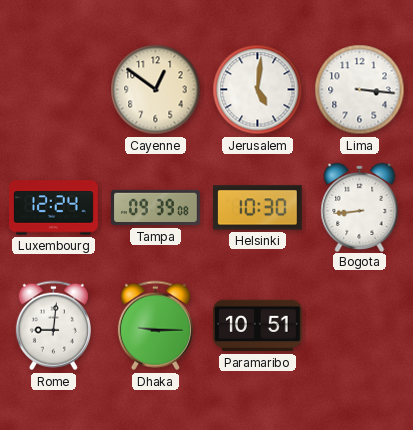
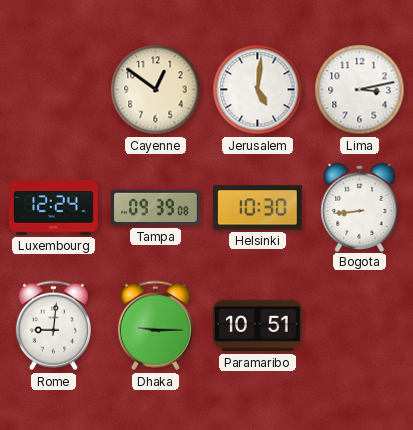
Lima: 3:16 -> 3:13 (360, 90)
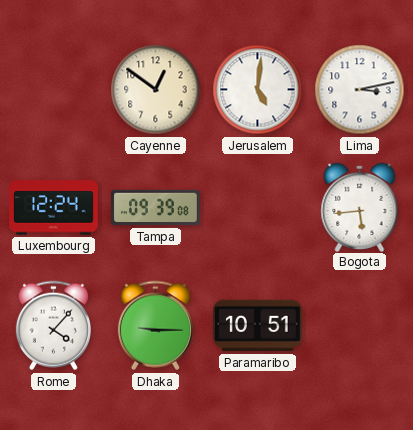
Helsinki: 10:30 -> none (257, 208)
Bogota: 8:44 -> 5:44 (360, 207)
Rome: 9:01 -> 4:07 (53, 326)
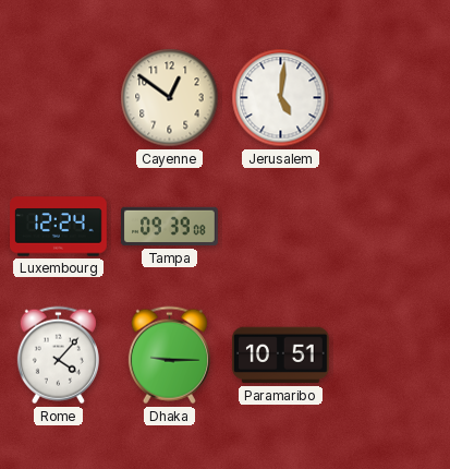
Lima: 3:13 -> none (360, 90)
Bogota: 5:44 -> none (360, 207)
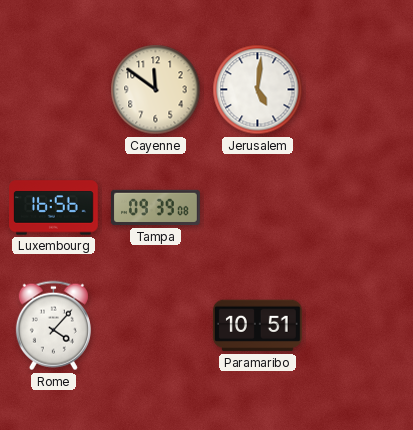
Cayenne: 12:51 -> 11:51 (156, 90)
Luxembourg: 12:24 -> 16:56 (54, 208)
Dhaka: 9:15 -> none (169, 356)
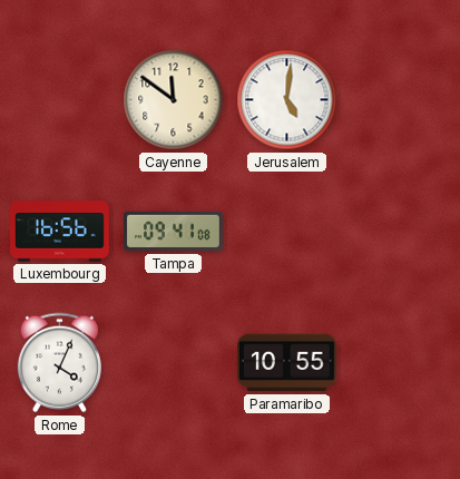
Tampa: 09:39 -> 09:41 (174, 232)
Rome: 4:07 -> 4:04 (59, 363)
Paramaribo: 10:51 -> 10:55 (287, 363)
